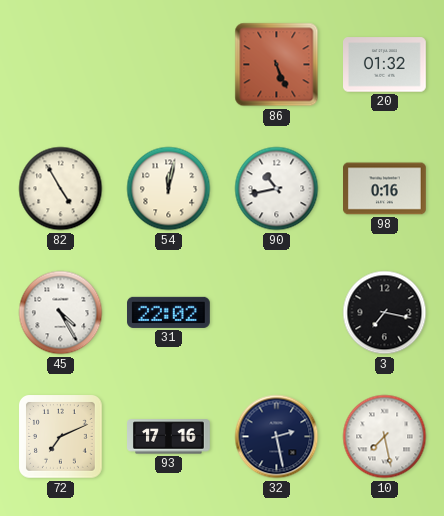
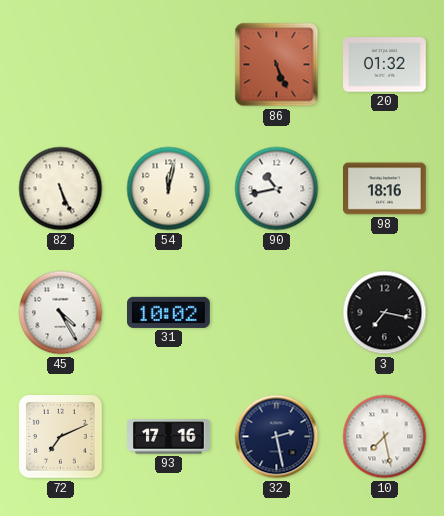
82: 4:55 -> 5:26 (61, 189)
98: 0:16 -> 18:16 (385, 189)
31: 22:02 -> 10:02 (169, 312)
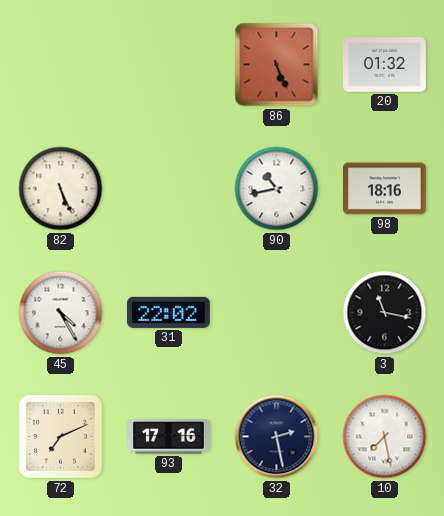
54: 12:02 -> none (169, 189)
31: 10:02 -> 22:02 (169, 312)
3: 7:17 -> 11:17 (385, 313)
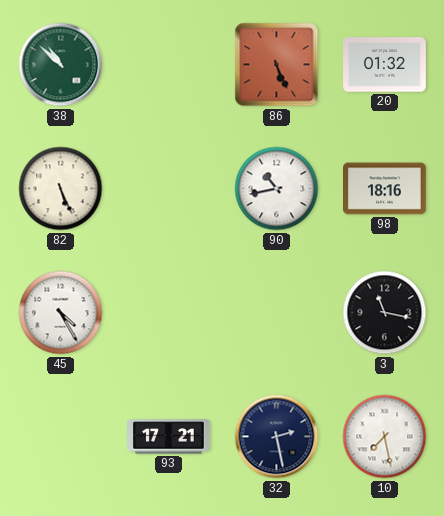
38: none -> 10:52 (61, 65)
31: 22:02 -> none (169, 312)
72: 7:11 -> none (61, 437)
93: 17:16 -> 17:21 (169, 437)
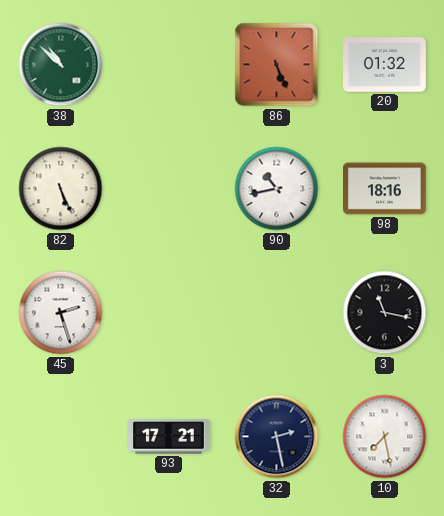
45: 4:25 -> 2:27 (61, 313)
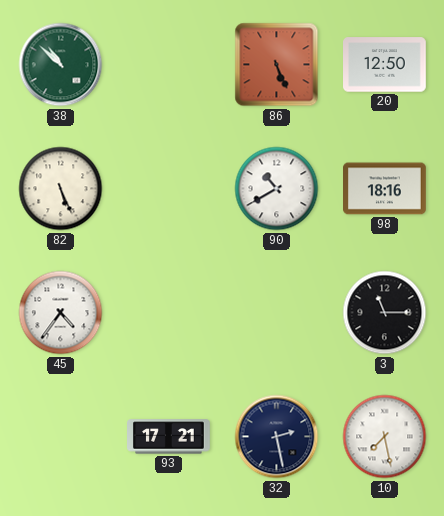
20: 01:32 -> 12:50 (385, 65)
90: 10:43 -> 10:40 (277, 189)
45: 2:27 -> 4:36 (61, 313)
3: 11:17 -> 11:15 (385, 313)
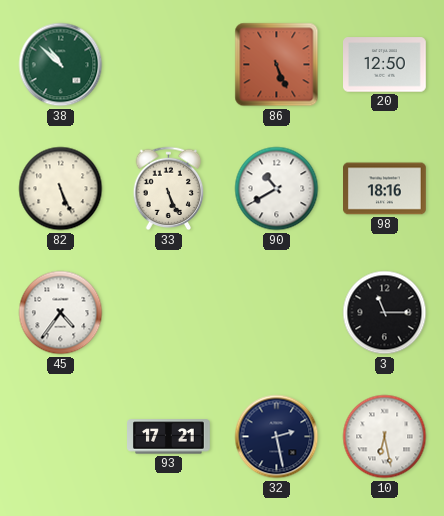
33: none -> 5:26 (169, 189)
10: 7:28 -> 6:28 (385, 437)
